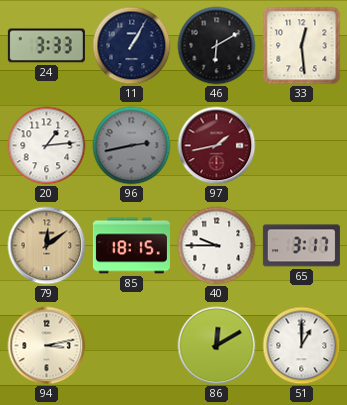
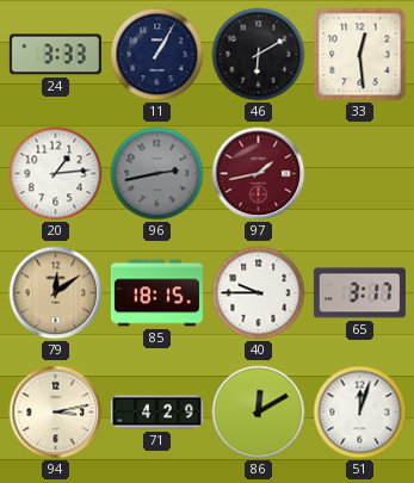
71: none -> 4:29 (156, 413)
51: 1:00 -> 12:03 (360, 413)
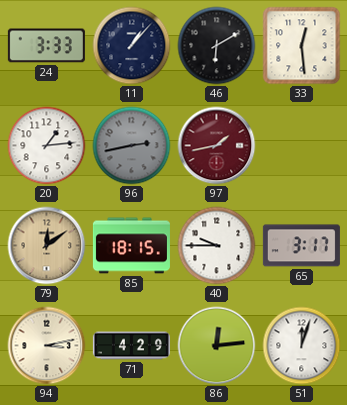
11: 1:05 -> 1:07 (132, 46)
86: 12:10 -> 12:14 (217, 346)
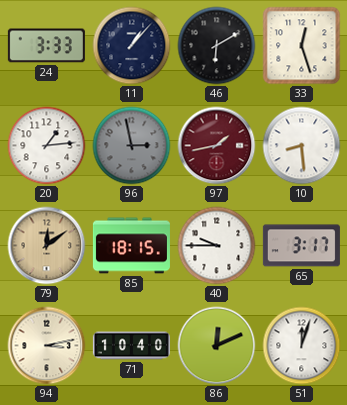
33: 12:29 -> 12:27 (302, 46)
96: 2:43 -> 2:58 (132, 146)
10: none -> 8:29 (302, 146)
71: 4:29 -> 10:40 (131, 346)
86: 12:14 -> 12:11 (217, 346)
